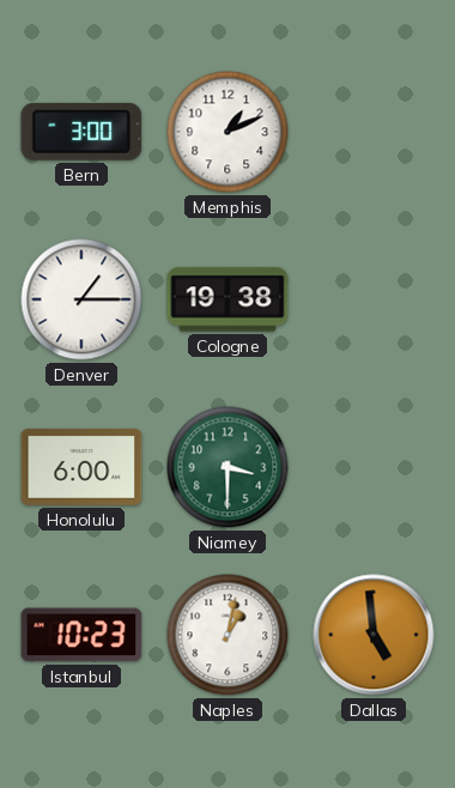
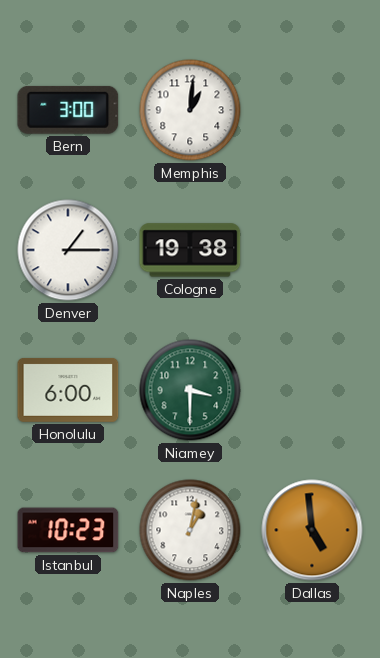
Memphis: 1:11 -> 1:01 (190, 110)
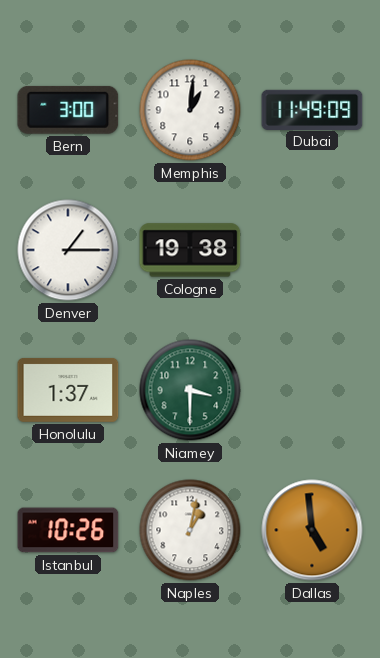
Dubai: none -> 11:49 (312, 109)
Honolulu: 6:00 -> 1:37 (68, 390)
Istanbul: 10:23 -> 10:26 (68, 530)
